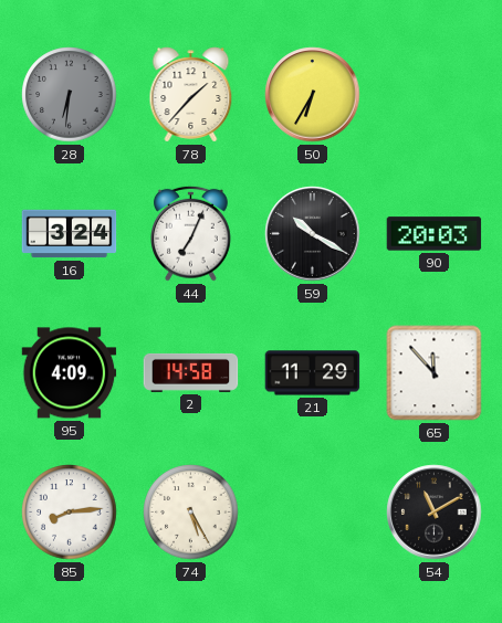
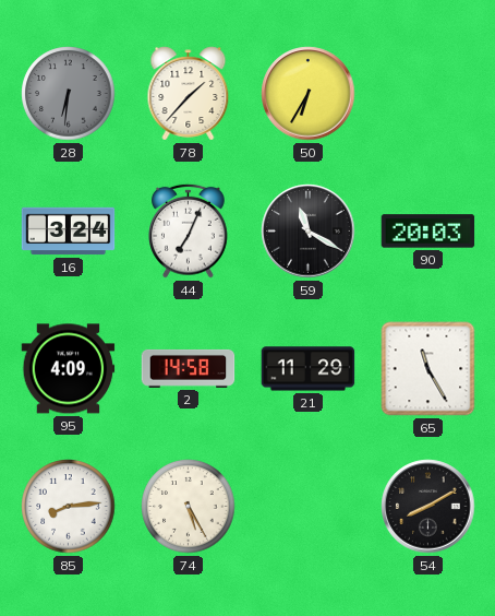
59: 10:20 -> 11:20 (309, 232)
65: 11:53 -> 11:25 (428, 369)
54: 11:10 -> 8:10 (428, 507)
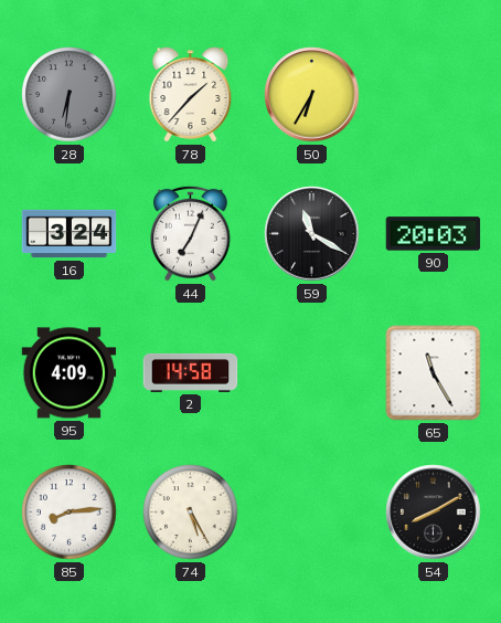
21: 11:29 -> none (309, 369)
